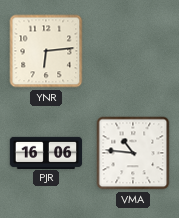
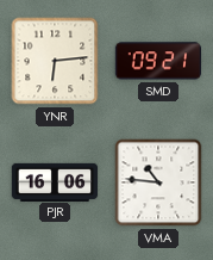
SMD: none -> 09:21 (157, 61)
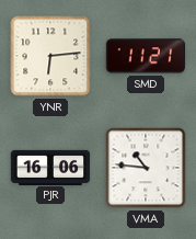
SMD: 09:21 -> 11:21 (145, 56)
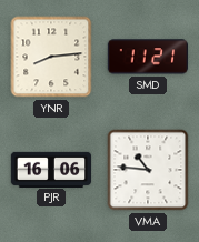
YNR: 6:14 -> 8:14 (51, 57)
